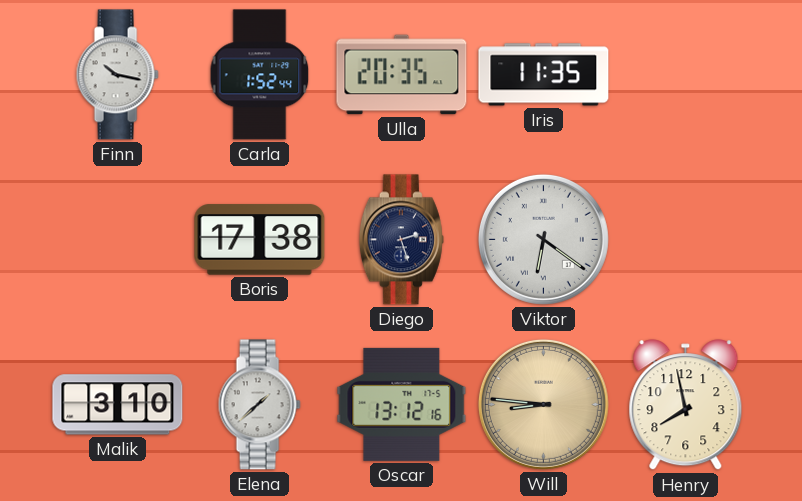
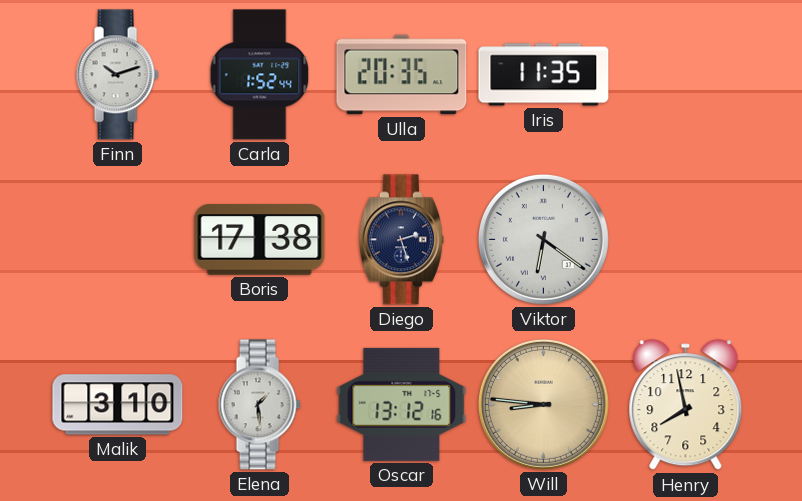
Finn: 10:17 -> 10:12 (117, 75)
Elena: 1:38 -> 1:29 (259, 405)
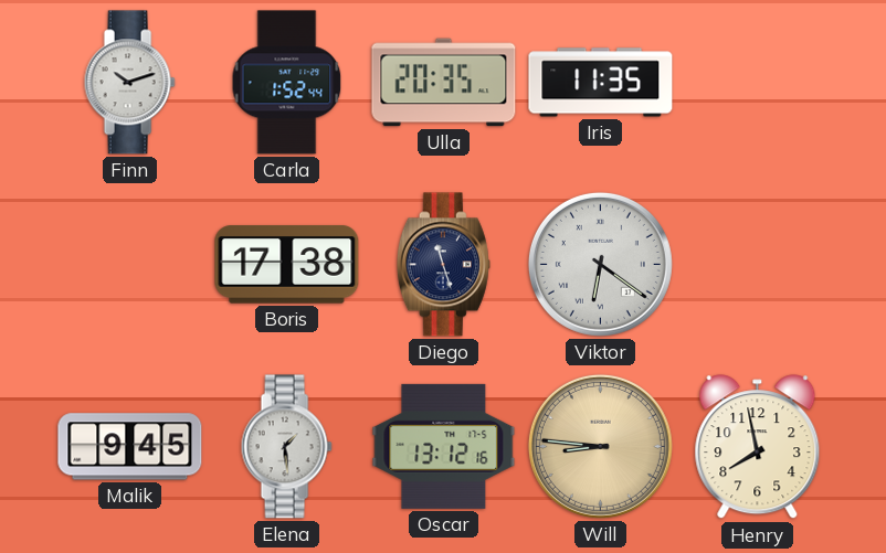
Diego: 2:27 -> 11:27 (443, 265)
Malik: 3:10 -> 9:45 (130, 447)
